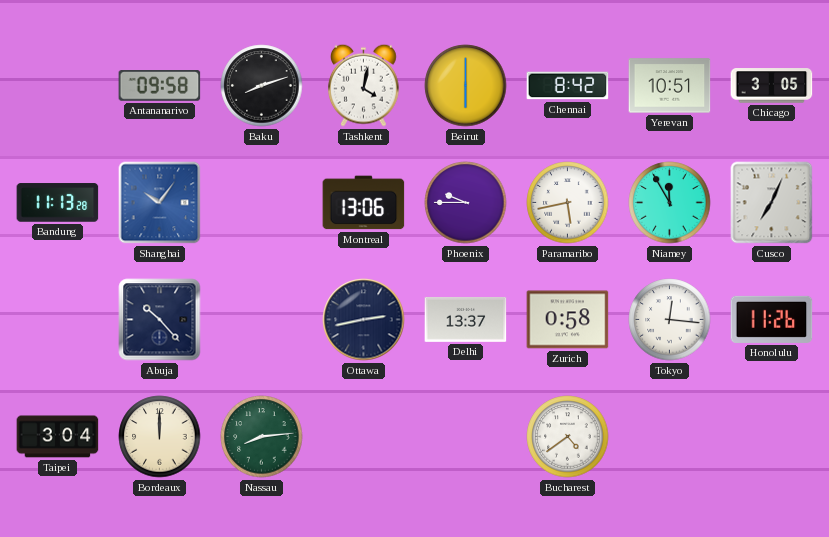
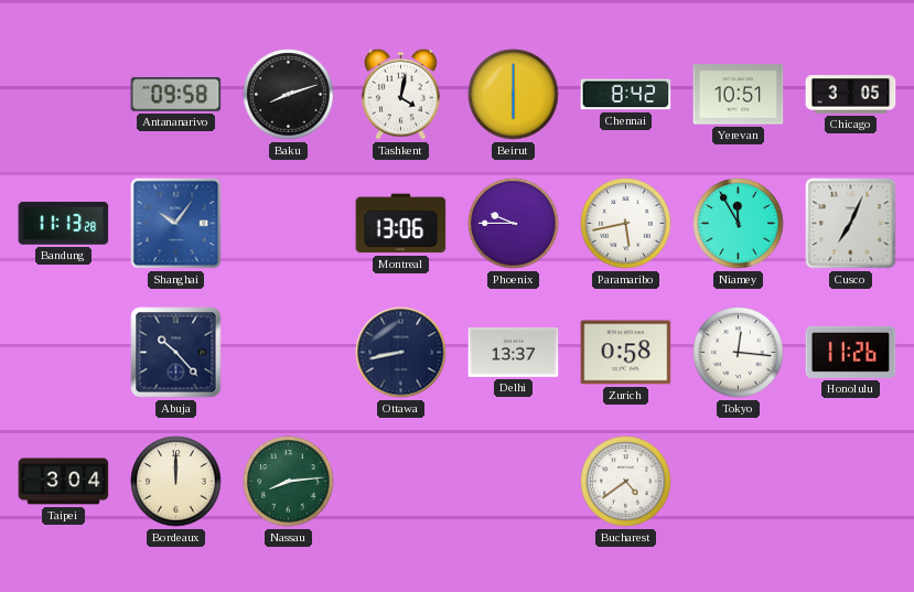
Ottawa: 2:43 -> 8:43 (401, 353)
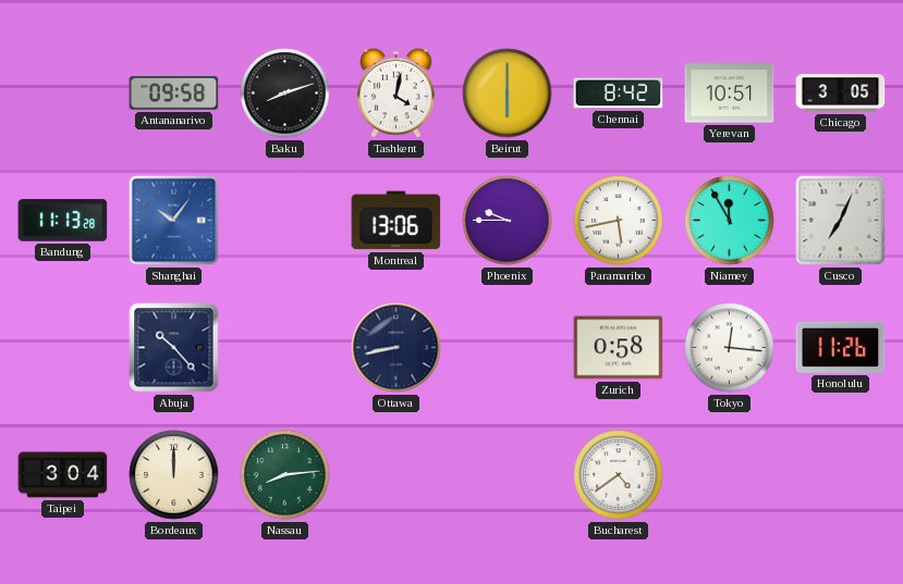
Delhi: 13:37 -> none (514, 352)
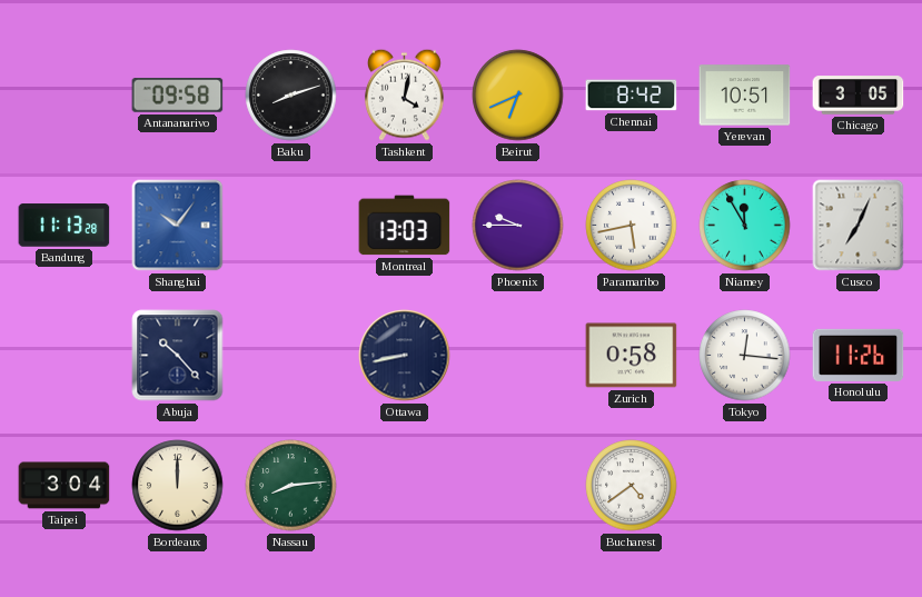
Beirut: 6:00 -> 6:41 (518, 96)
Montreal: 13:06 -> 13:03 (405, 226)
